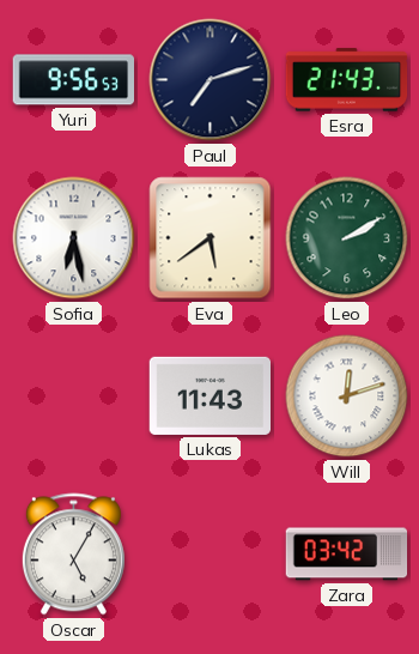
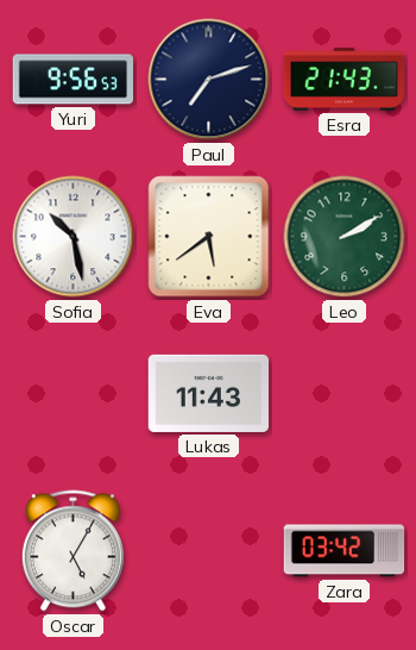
Sofia: 6:28 -> 10:28 (74, 237)
Will: 12:12 -> none (347, 396)
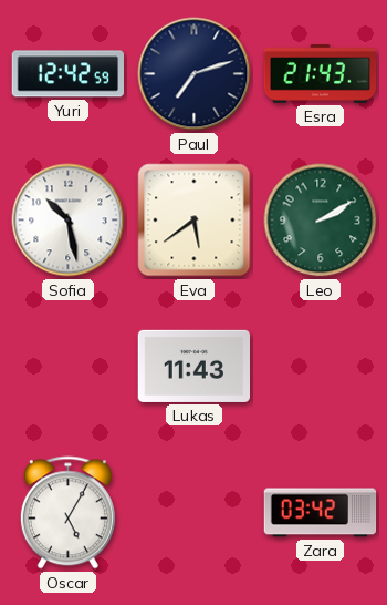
Yuri: 9:56 -> 12:42 (67, 74)
